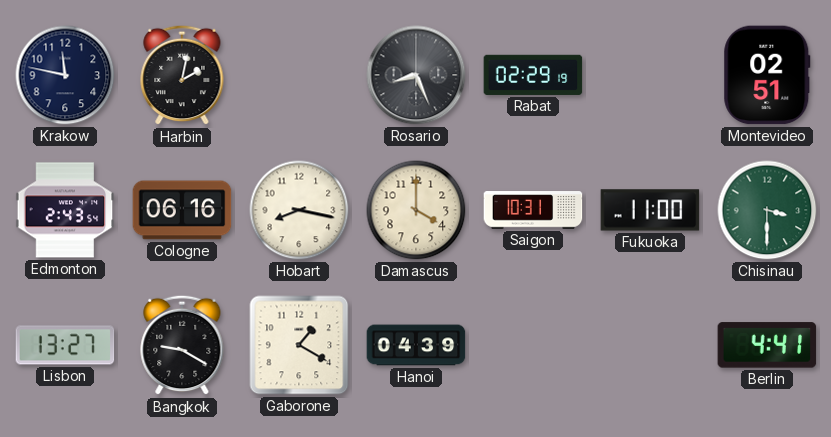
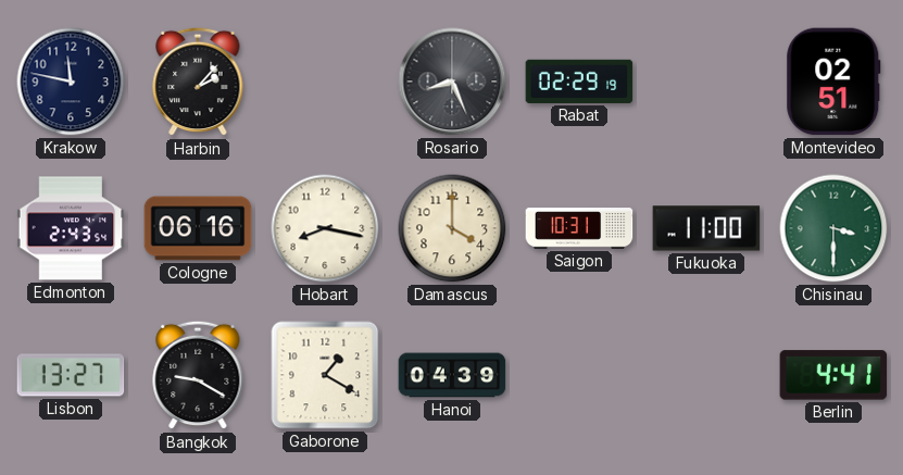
Harbin: 2:02 -> 2:07 (198, 82)
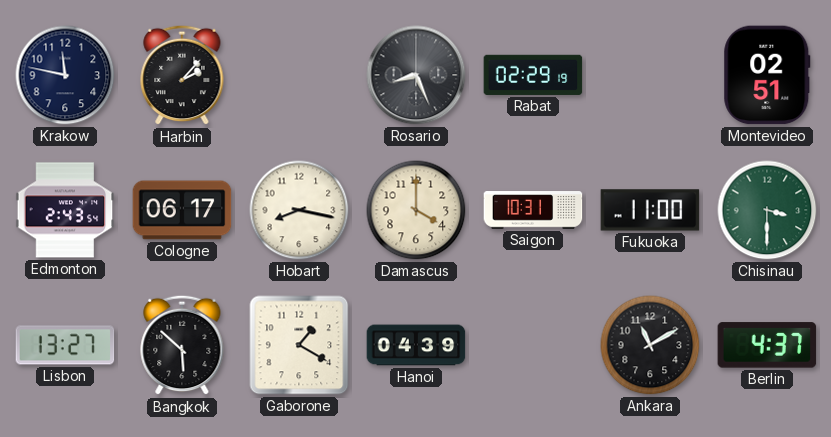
Cologne: 06:16 -> 06:17 (182, 210)
Bangkok: 9:20 -> 5:52 (182, 345)
Ankara: none -> 11:10 (650, 345)
Berlin: 4:41 -> 4:37 (767, 345)
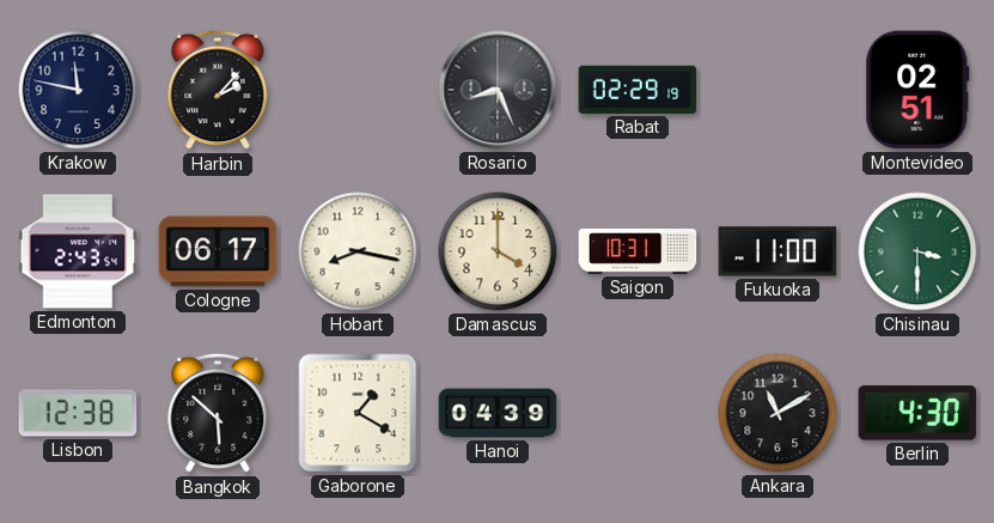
Lisbon: 13:27 -> 12:38 (78, 413)
Berlin: 4:37 -> 4:30 (917, 413)
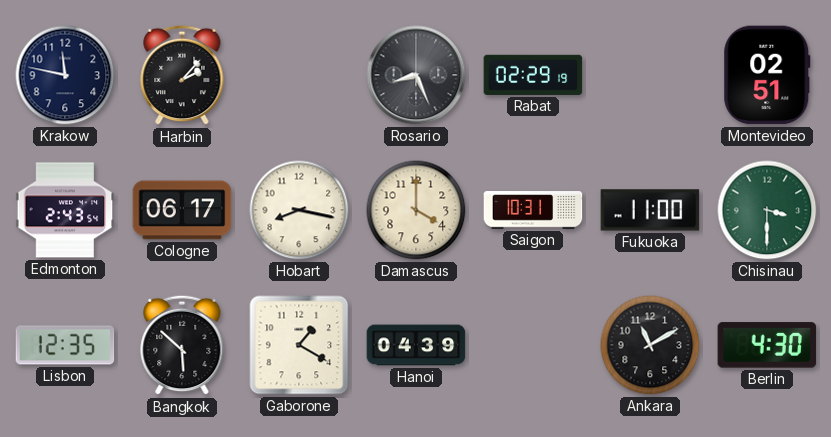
Lisbon: 12:38 -> 12:35 (65, 345)
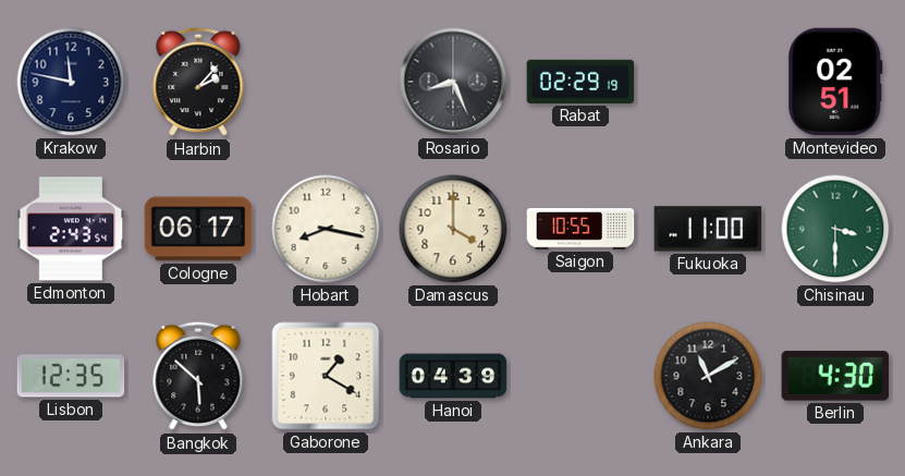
Saigon: 10:31 -> 10:55 (580, 229)
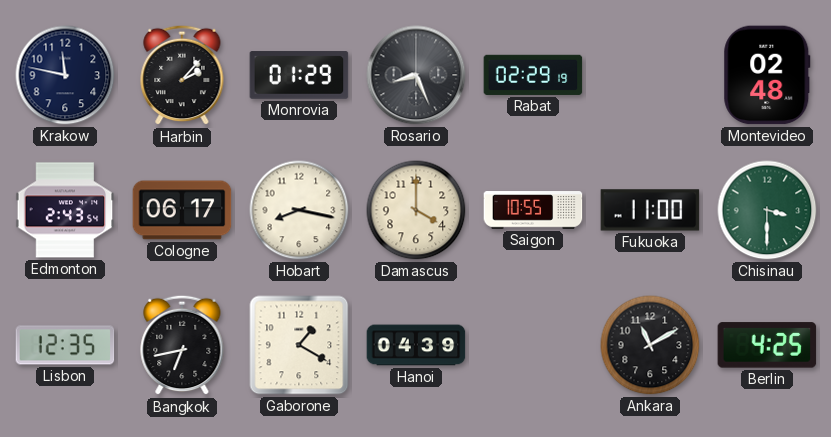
Monrovia: none -> 01:29 (299, 75)
Montevideo: 02:51 -> 02:48 (767, 75)
Bangkok: 5:52 -> 6:43 (182, 345)
Berlin: 4:30 -> 4:25 (767, 345)
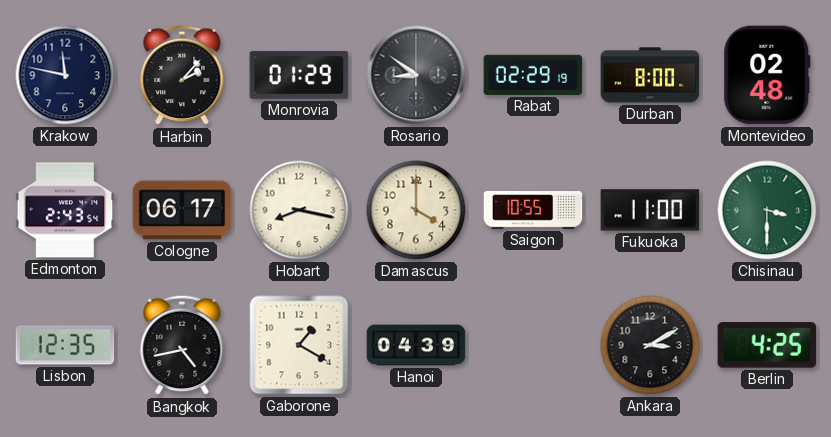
Rosario: 8:26 -> 8:51 (416, 75)
Durban: none -> 8:00 (650, 75)
Bangkok: 6:43 -> 4:43 (182, 345)
Ankara: 11:10 -> 3:10 (650, 345)
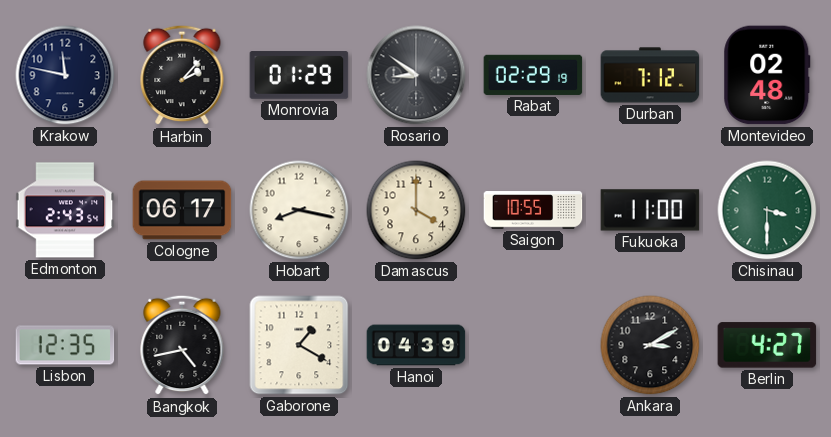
Durban: 8:00 -> 7:12 (650, 75)
Berlin: 4:25 -> 4:27 (767, 345)
